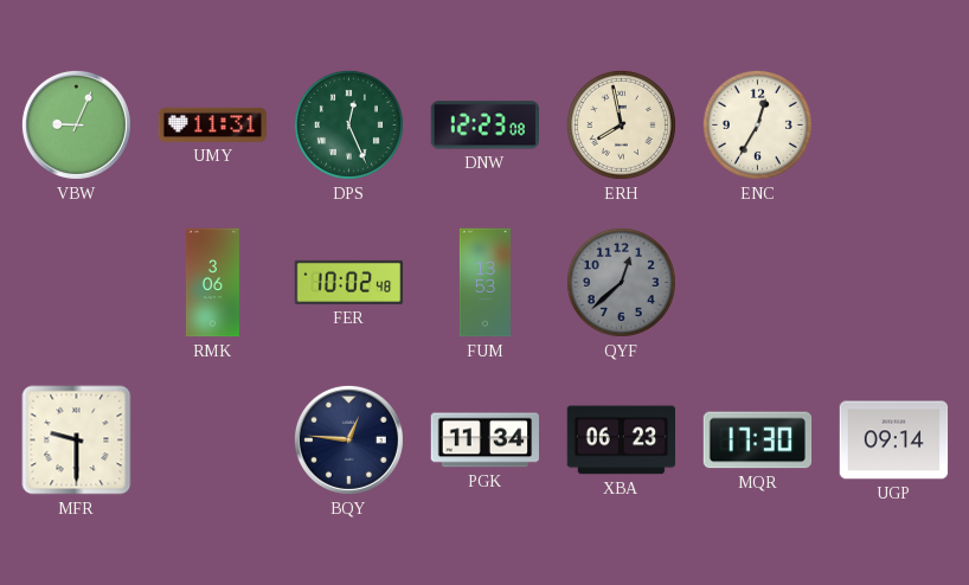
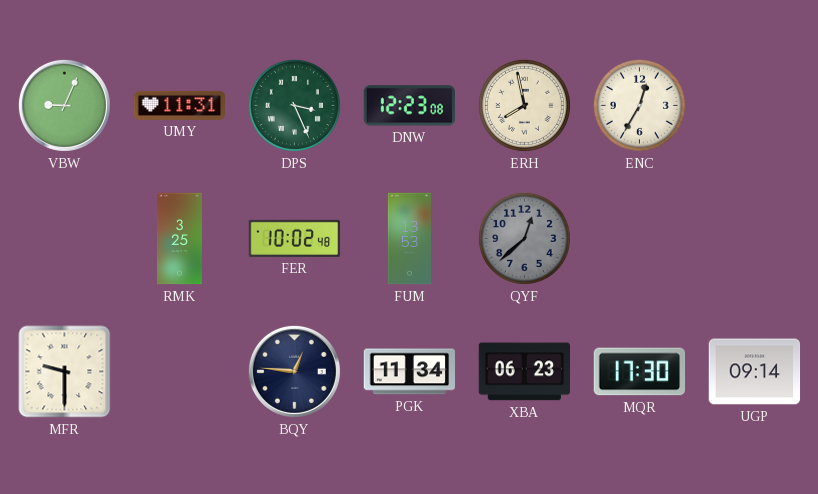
DPS: 12:26 -> 3:26 (294, 105)
RMK: 3:06 -> 3:25 (180, 239)
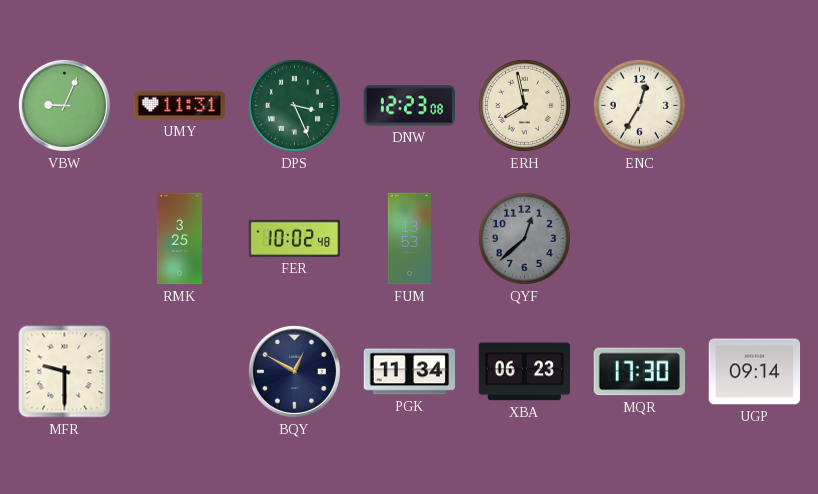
BQY: 12:46 -> 12:50 (294, 371)
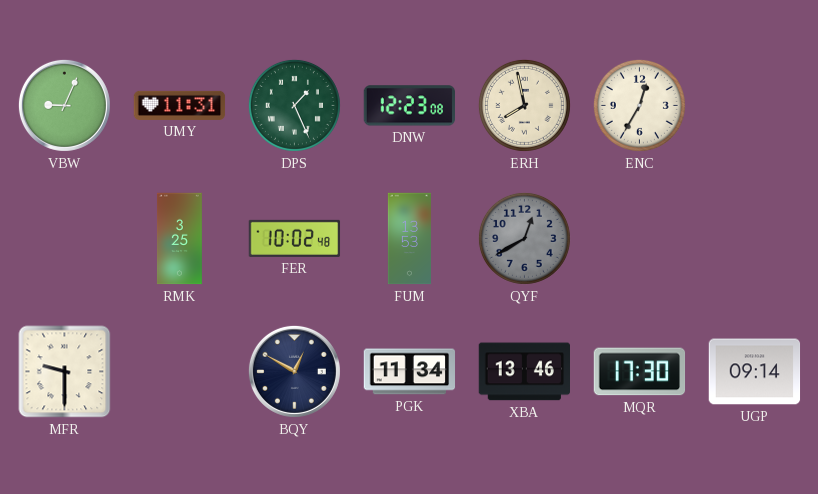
DPS: 3:26 -> 1:26 (294, 105)
QYF: 12:38 -> 12:40 (524, 238)
XBA: 06:23 -> 13:46 (524, 372)
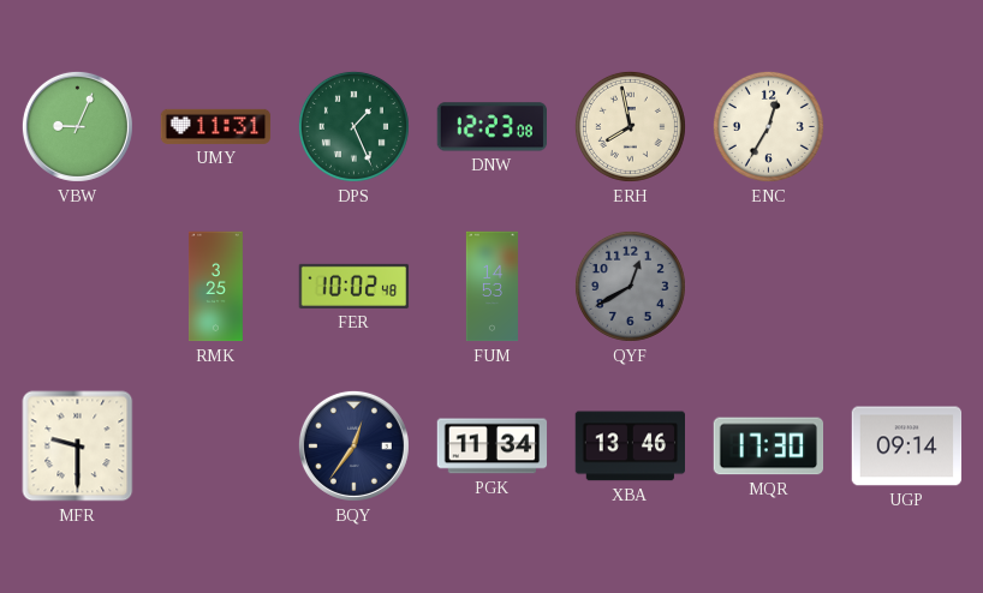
FUM: 13:53 -> 14:53 (491, 287)
BQY: 12:50 -> 12:36 (353, 445)
